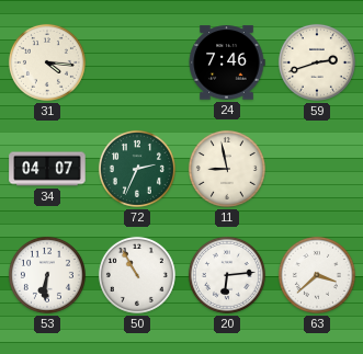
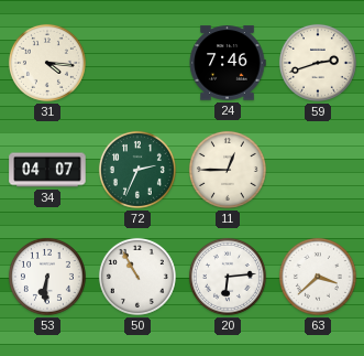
11: 8:58 -> 12:45 (228, 170)
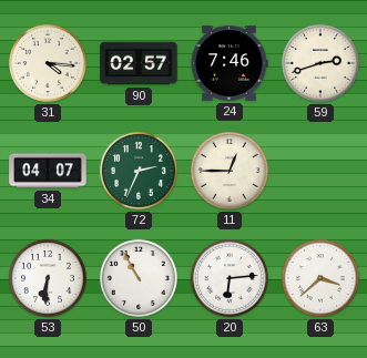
90: none -> 02:57 (139, 63)
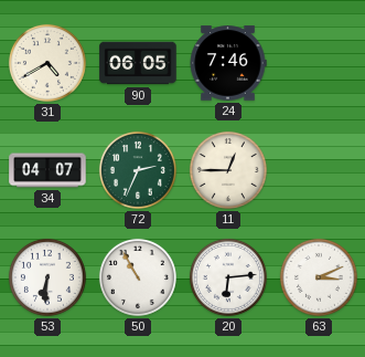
31: 4:16 -> 4:40 (47, 63)
90: 02:57 -> 06:05 (138, 63)
59: 2:42 -> none (320, 63)
63: 3:38 -> 3:11 (319, 277)
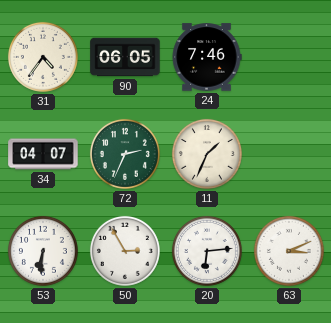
31: 4:40 -> 4:36 (43, 57)
11: 12:45 -> 1:34 (207, 154)
50: 10:55 -> 2:55 (125, 251)
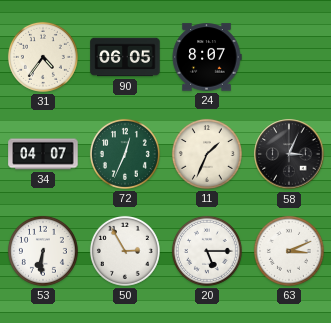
24: 7:46 -> 8:07 (207, 57)
72: 2:34 -> 12:34 (125, 154)
58: none -> 3:04 (289, 154)
20: 6:14 -> 5:15 (207, 251)
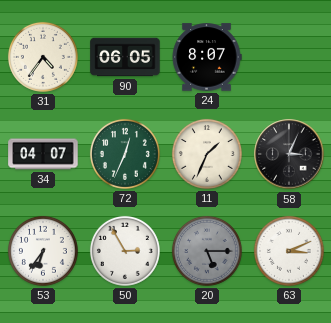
53: 6:31 -> 6:36 (43, 251)
20 dial: white -> grey (207, 251)
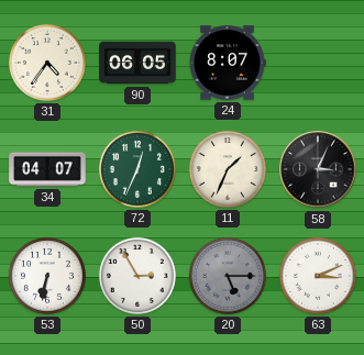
53: 6:36 -> 6:32 (47, 276)
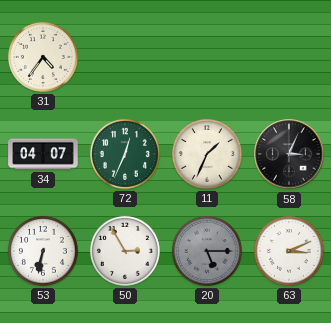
90: 06:05 -> none (137, 63)
24: 8:07 -> none (228, 63)
